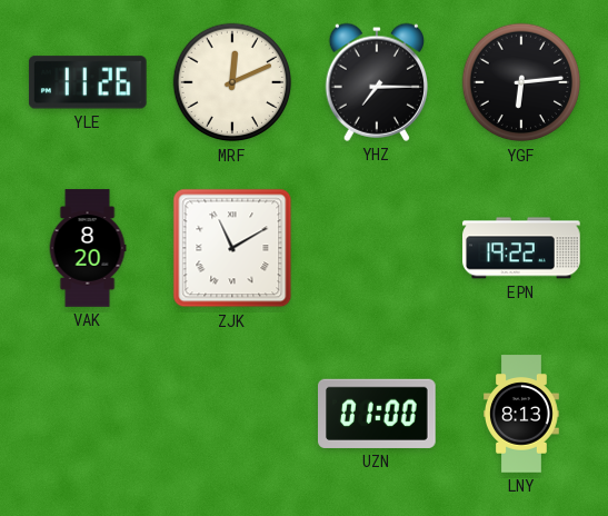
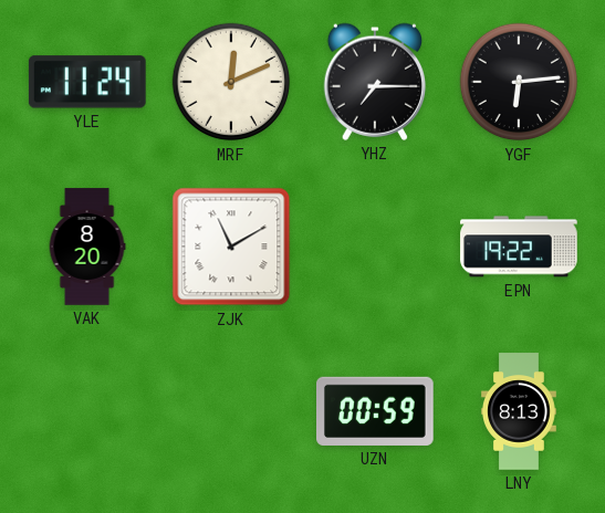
YLE: 11:26 -> 11:24 (87, 82)
UZN: 01:00 -> 00:59 (376, 411)
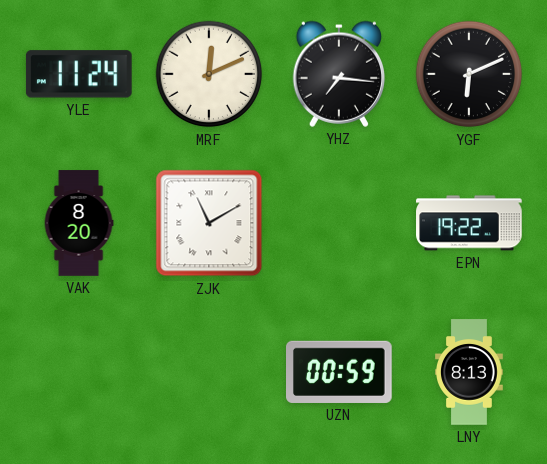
YHZ: 7:15 -> 7:16 (338, 74)
YGF: 6:14 -> 6:11 (469, 74)
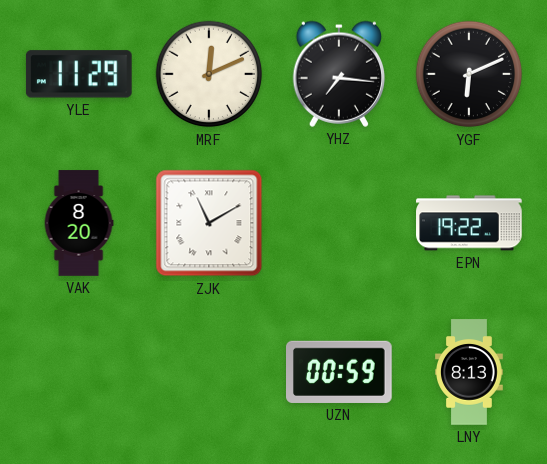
YLE: 11:24 -> 11:29 (79, 74)
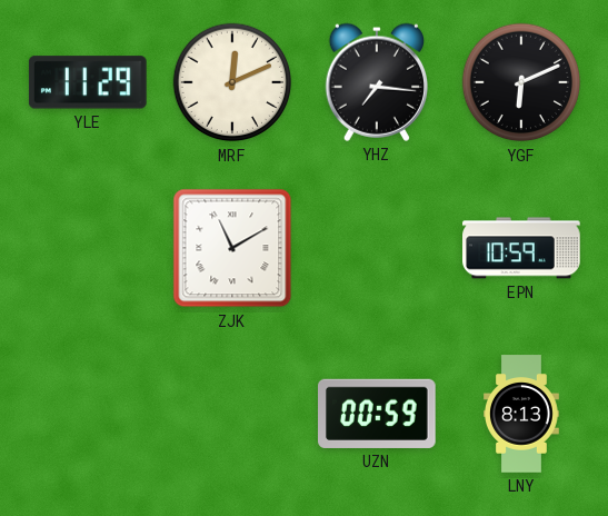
VAK: 8:20 -> none (79, 223)
EPN: 19:22 -> 10:59 (521, 248)
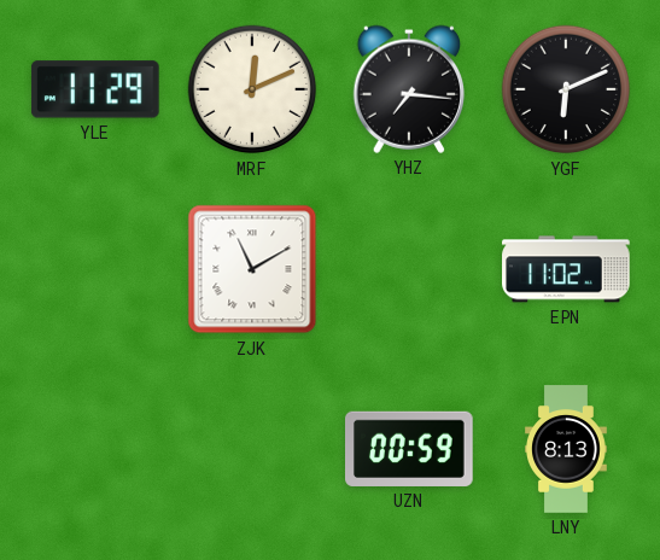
EPN: 10:59 -> 11:02 (566, 269)
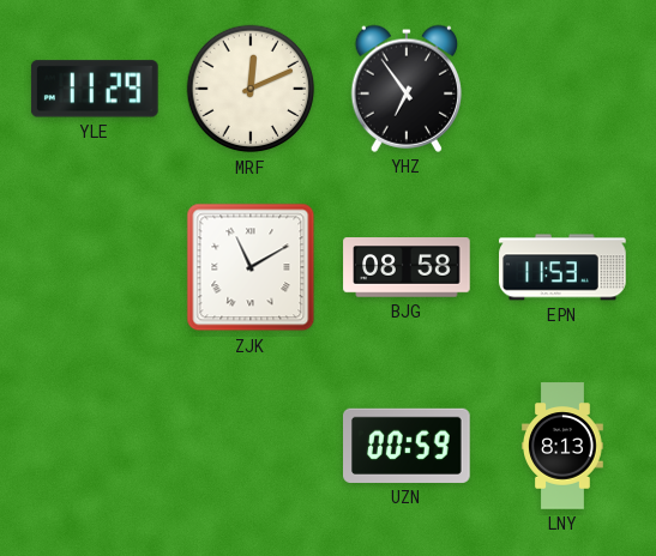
YHZ: 7:16 -> 6:54 (405, 89)
YGF: 6:11 -> none (566, 89)
BJG: none -> 08:58 (407, 267)
EPN: 11:02 -> 11:53 (562, 267)
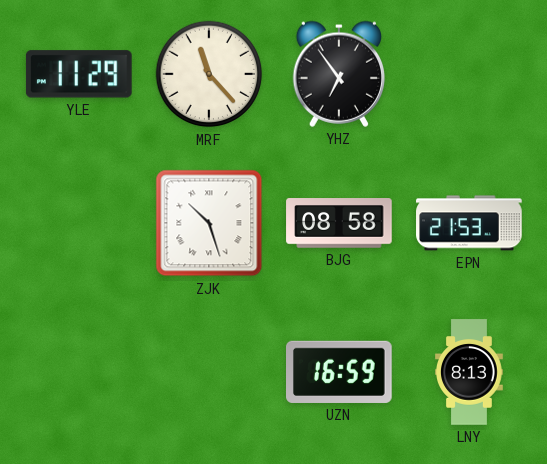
MRF: 12:11 -> 11:23 (209, 74)
ZJK: 11:10 -> 10:27 (209, 223)
EPN: 11:53 -> 21:53 (469, 223)
UZN: 00:59 -> 16:59 (340, 372)
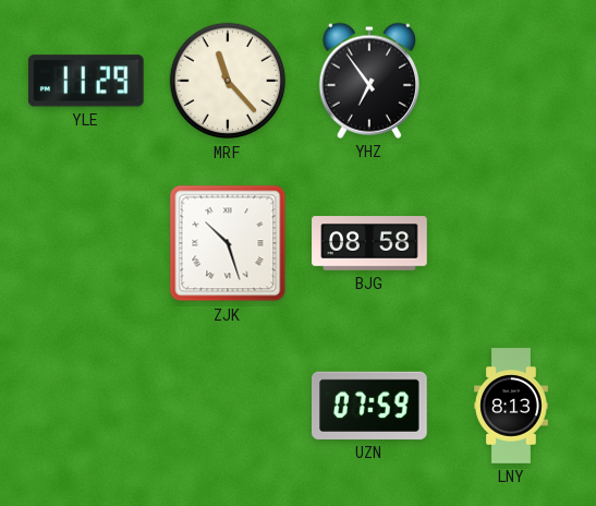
EPN: 21:53 -> none (469, 223)
UZN: 16:59 -> 07:59 (370, 406)
